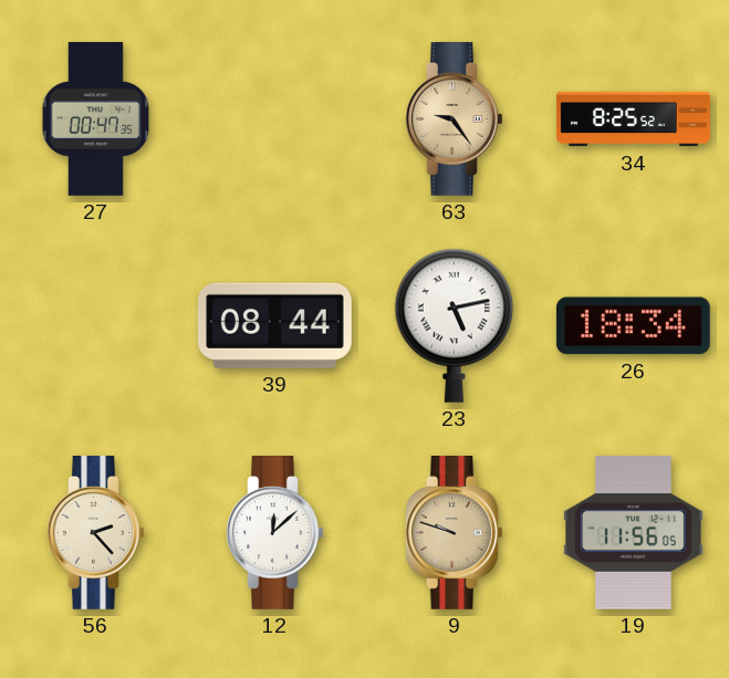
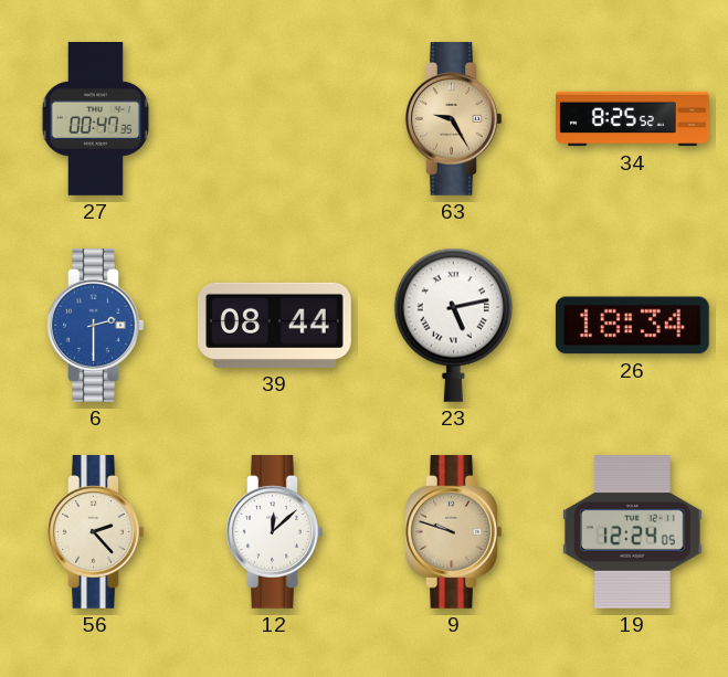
63: 9:24 -> 9:25 (454, 119)
6: none -> 2:30 (96, 326)
19: 11:56 -> 12:24 (633, 531)
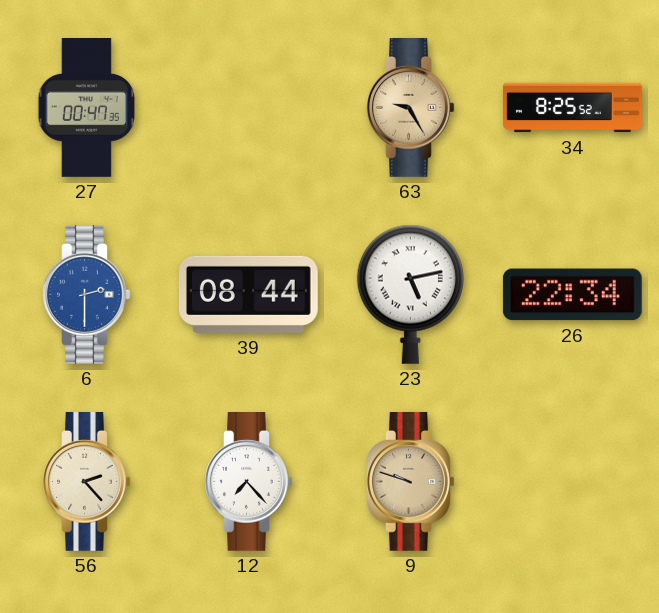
26: 18:34 -> 22:34 (572, 295)
12: 12:08 -> 7:23 (249, 482)
19: 12:24 -> none (633, 531)
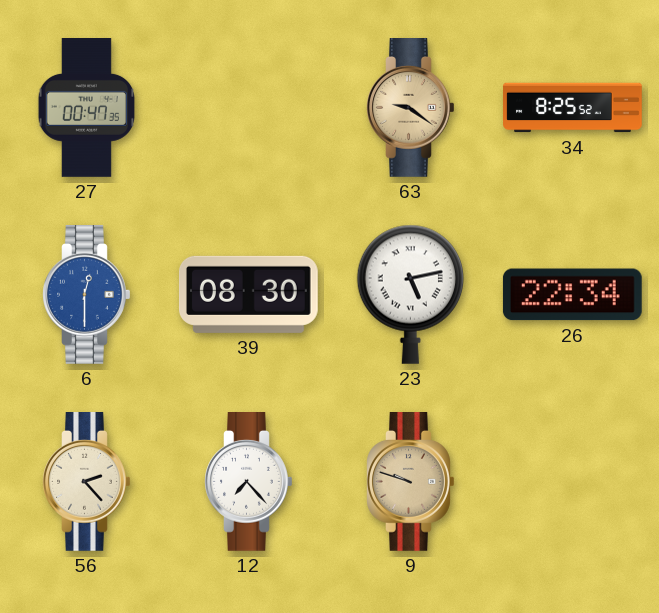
63: 9:25 -> 9:21 (411, 108)
6: 2:30 -> 12:30 (87, 295)
39: 08:44 -> 08:30 (249, 294)
